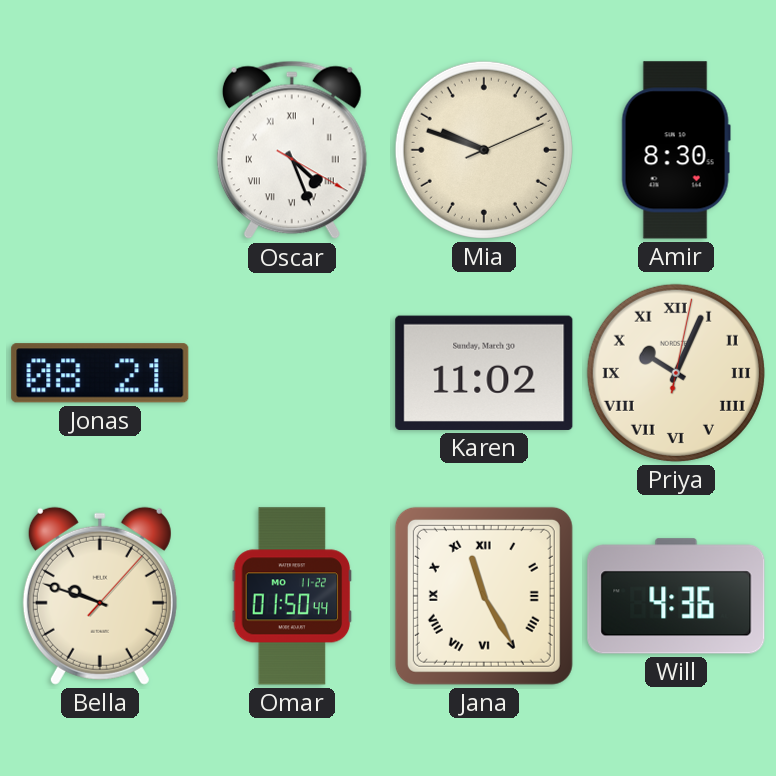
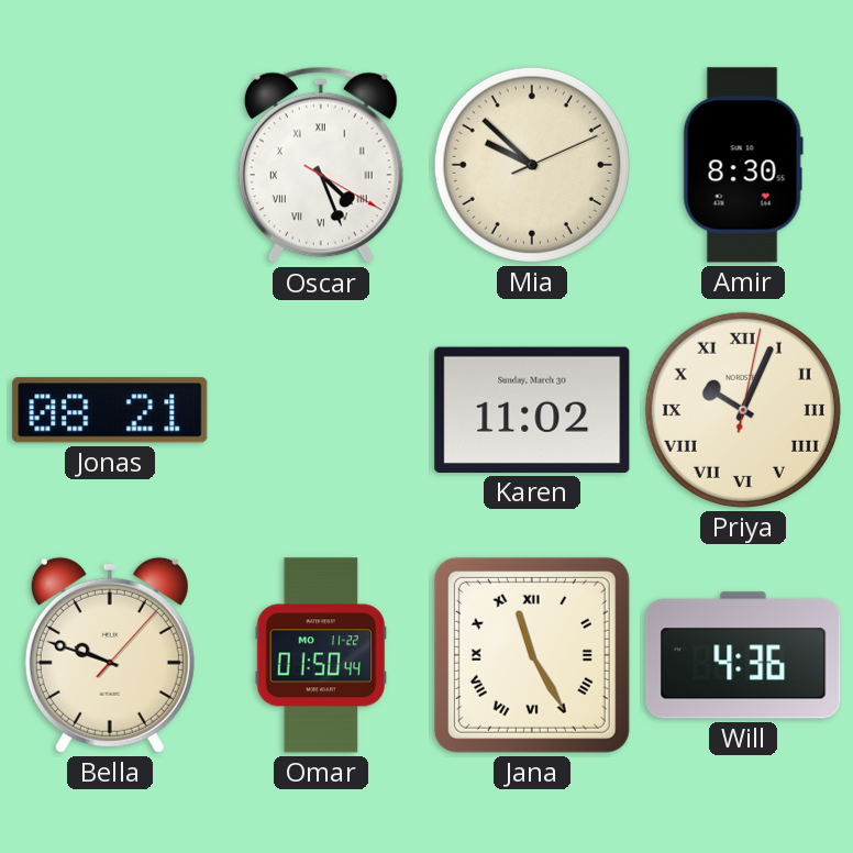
Mia: 9:48 -> 9:52 (532, 165)
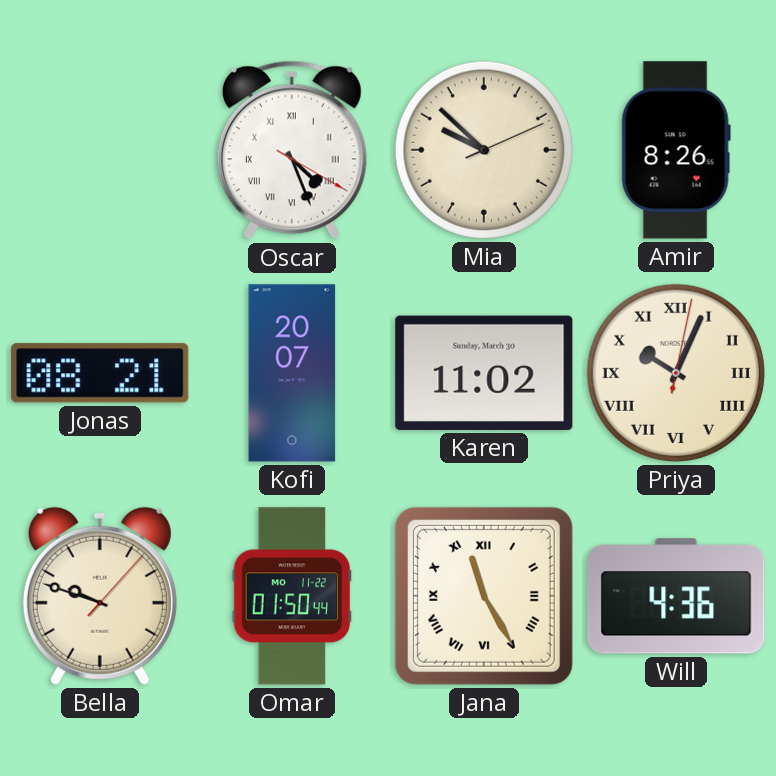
Amir: 8:30 -> 8:26 (676, 150)
Kofi: none -> 20:07 (292, 373)
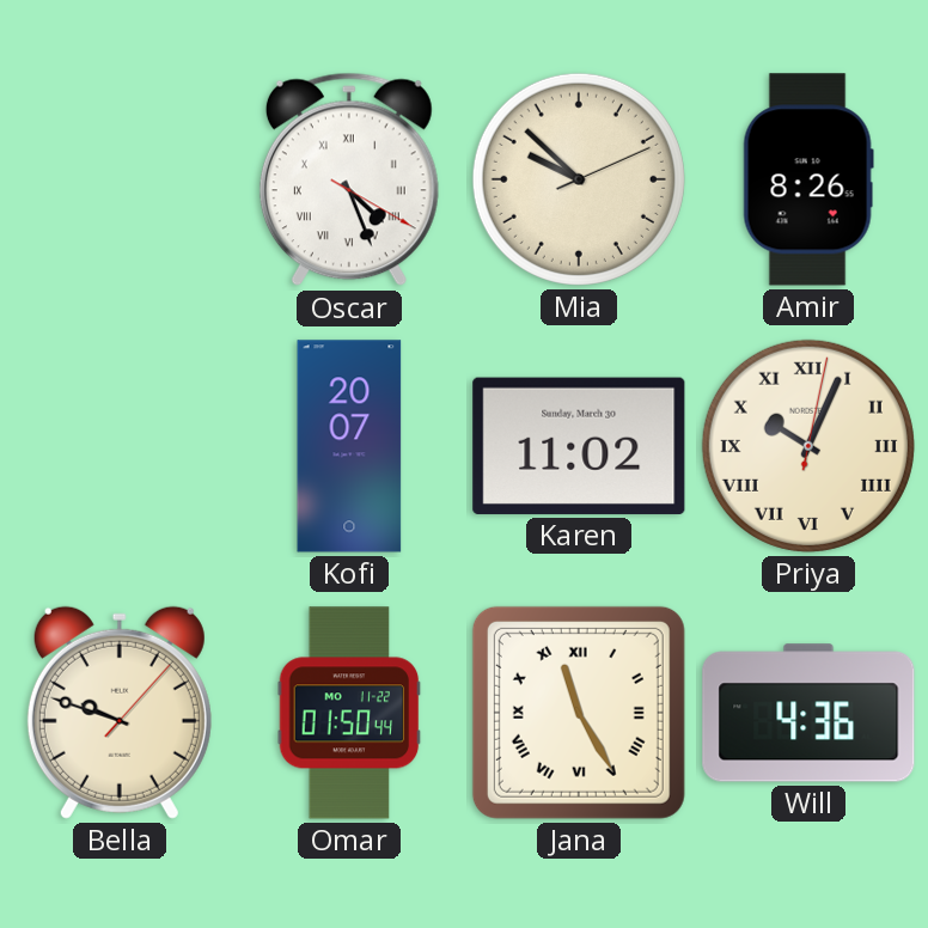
Jonas: 08:21 -> none (100, 373)
